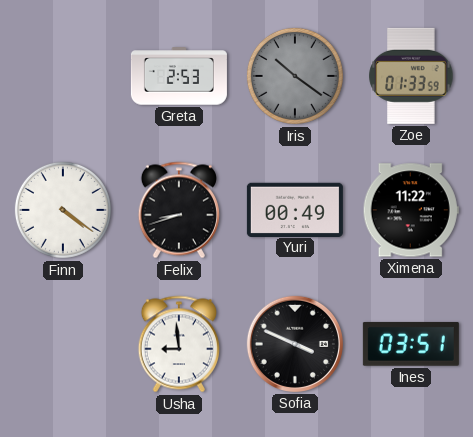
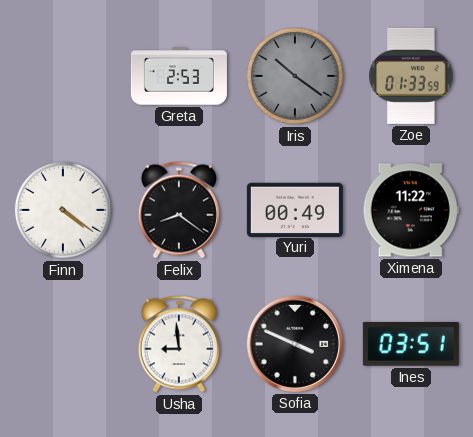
Felix: 8:42 -> 8:21 (179, 210)
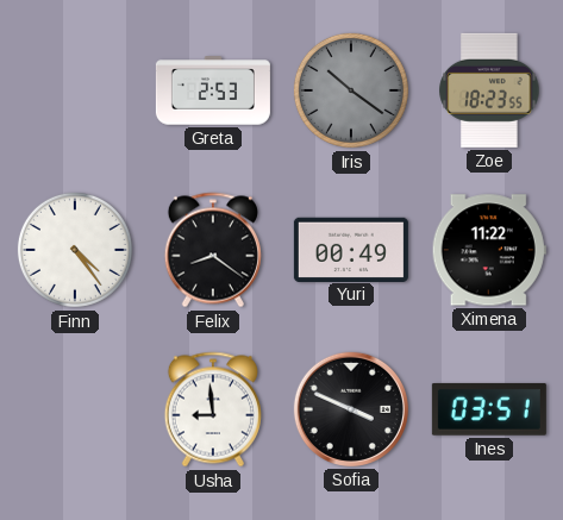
Zoe: 01:33 -> 18:23 (489, 90)
Finn: 4:21 -> 4:24 (75, 250)
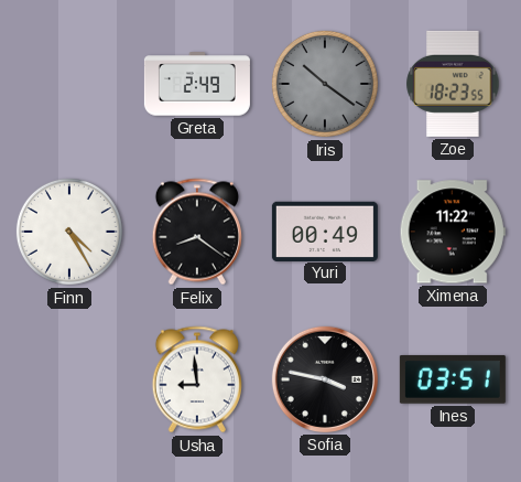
Greta: 2:53 -> 2:49 (197, 84)
Finn: 4:24 -> 4:25 (69, 232)
Sofia: 3:49 -> 3:47 (325, 379)
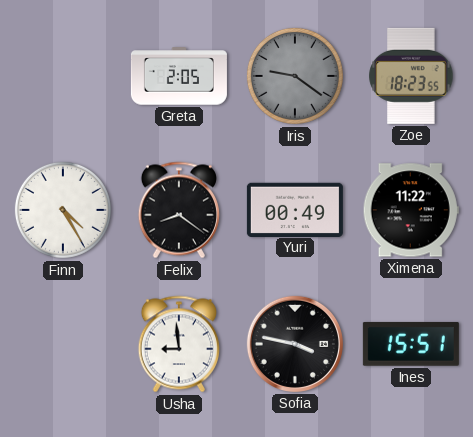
Greta: 2:49 -> 2:05 (179, 76)
Iris: 10:21 -> 9:21 (295, 76)
Ines: 03:51 -> 15:51 (411, 344)
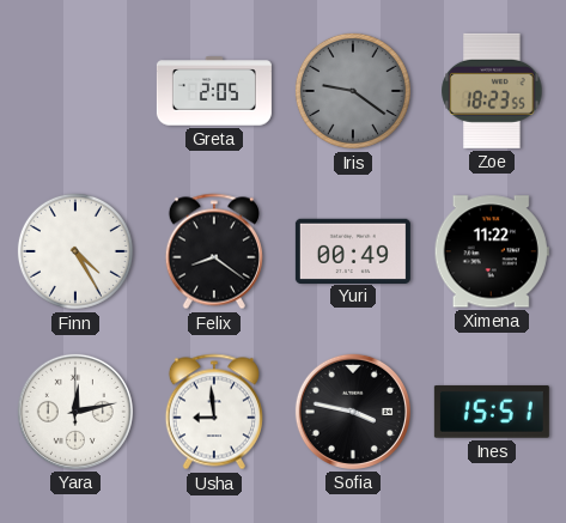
Yara: none -> 12:13 (75, 412)
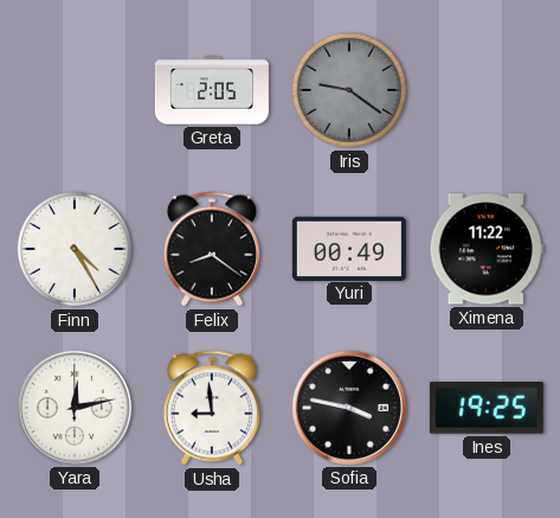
Zoe: 18:23 -> none (492, 91)
Ines: 15:51 -> 19:25 (487, 408)
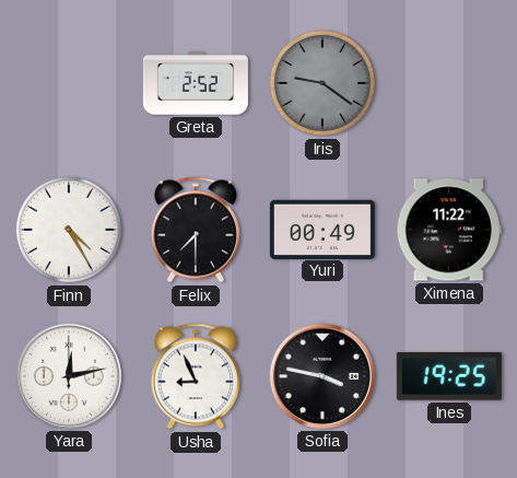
Greta: 2:05 -> 2:52 (196, 83)
Felix: 8:21 -> 7:30 (196, 230)
Usha: 8:59 -> 8:56 (196, 376)
